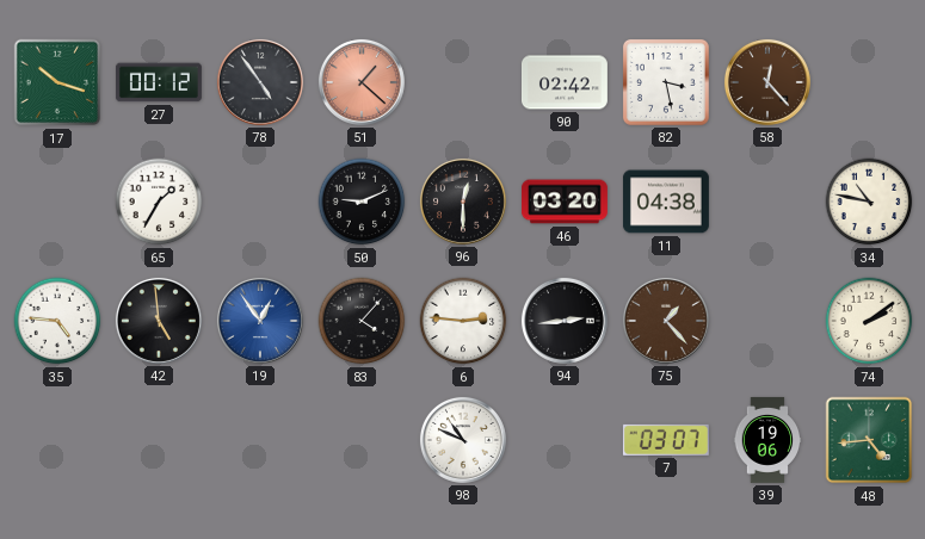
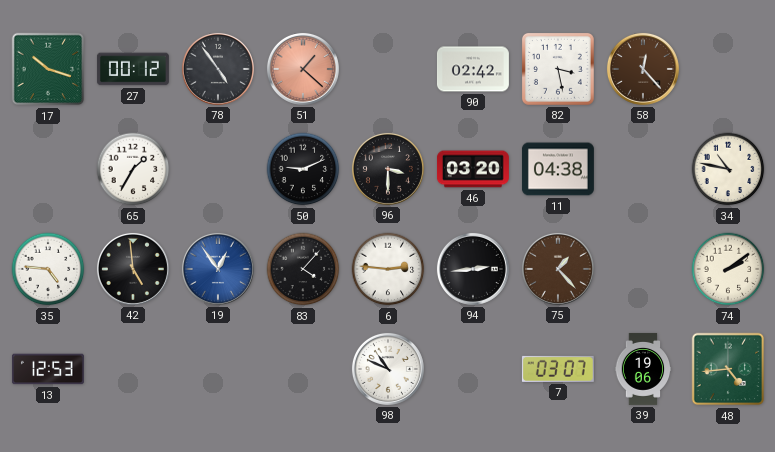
96: 12:30 -> 3:30 (388, 169)
13: none -> 12:53 (48, 369)
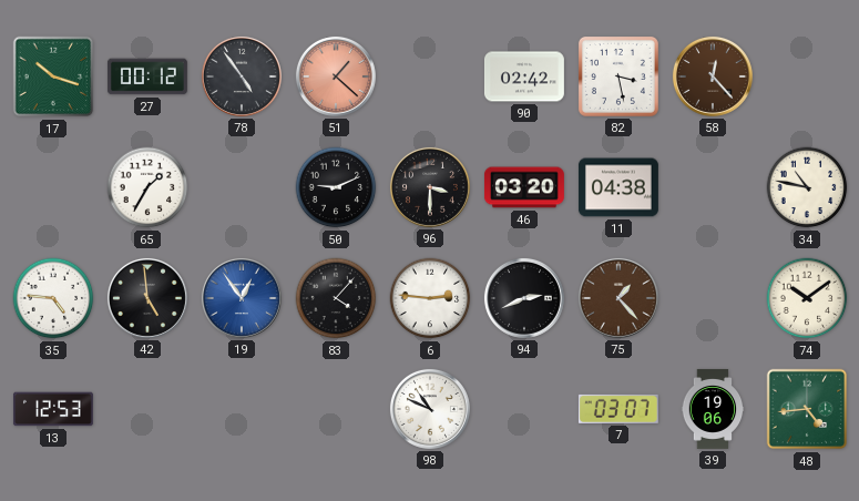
94: 2:44 -> 2:41 (524, 298)
74: 2:09 -> 10:09 (807, 298)
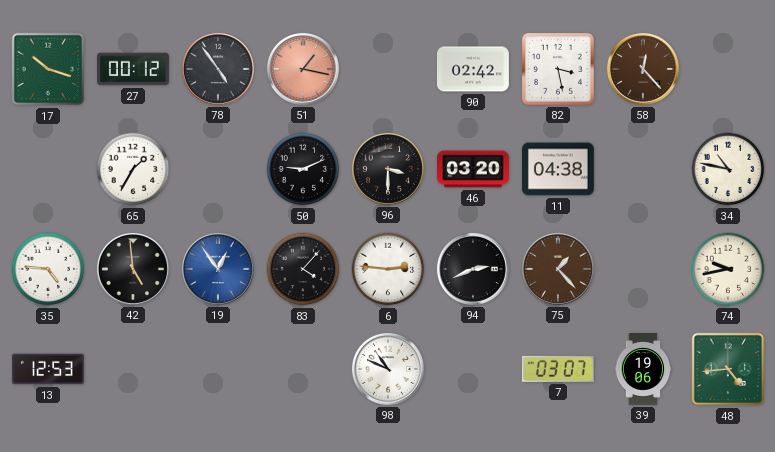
51: 1:22 -> 1:17 (303, 69)
74: 10:09 -> 9:43 (728, 269)
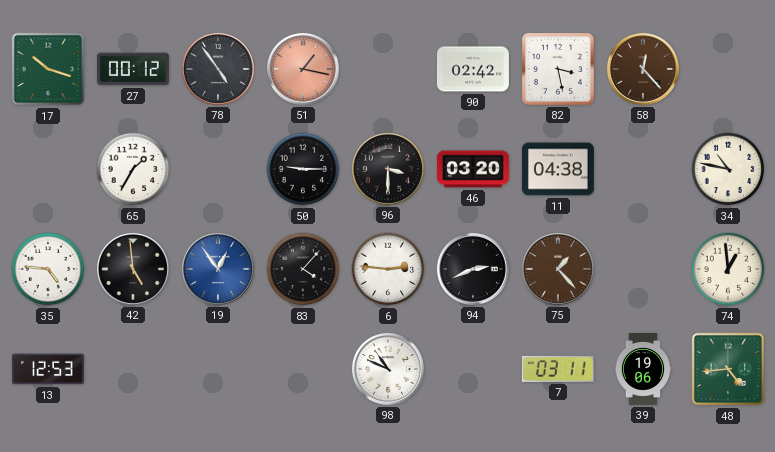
50: 9:11 -> 9:15 (303, 169)
74: 9:43 -> 12:59 (728, 269)
7: 03:07 -> 03:11 (558, 369)
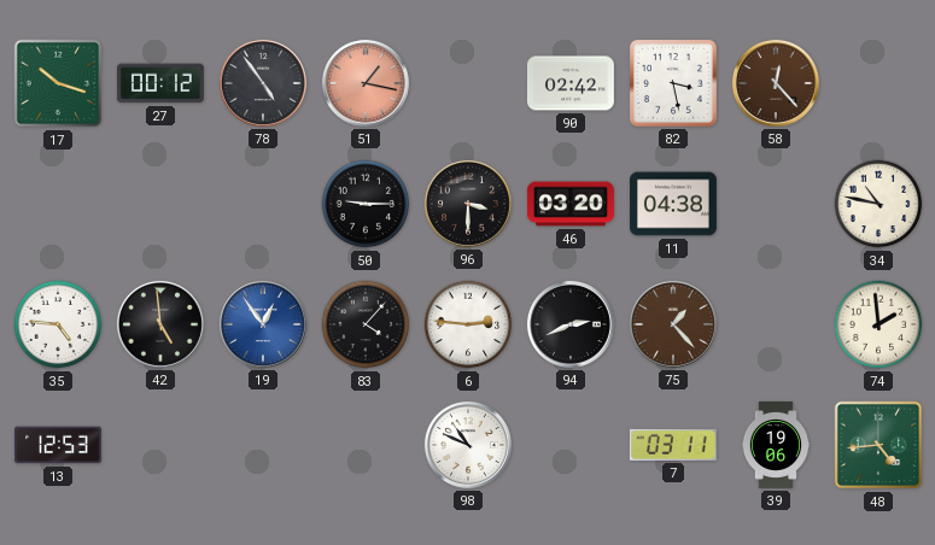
65: 1:35 -> none (133, 169)
74: 12:59 -> 1:59 (878, 324)
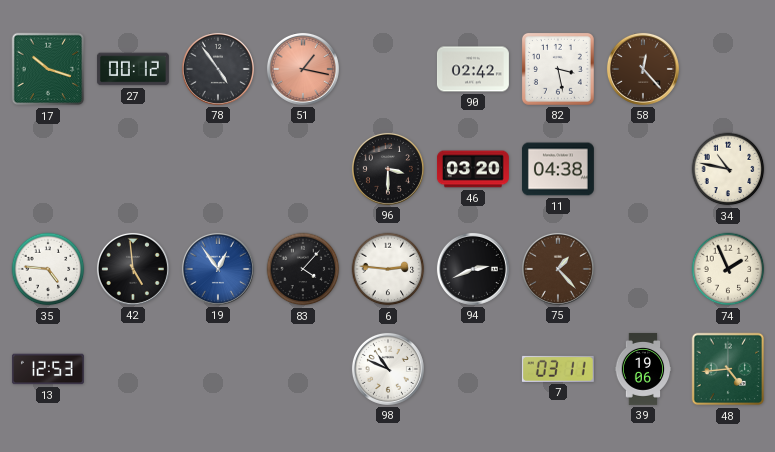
50: 9:15 -> none (366, 204)
74: 1:59 -> 1:56 (728, 269)
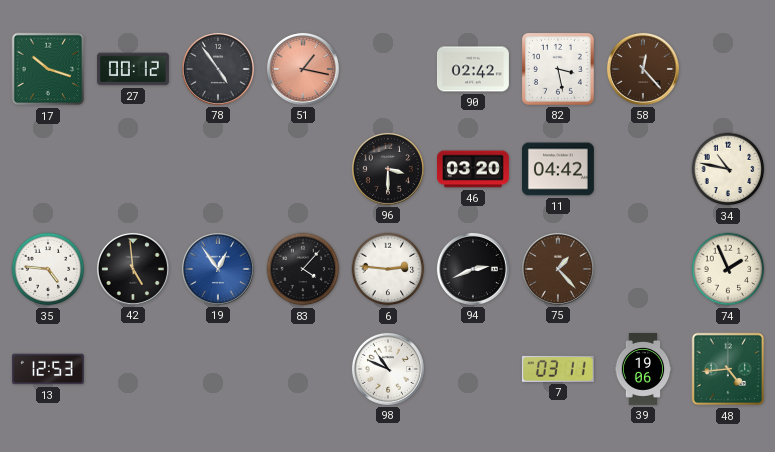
11: 04:38 -> 04:42 (558, 169)
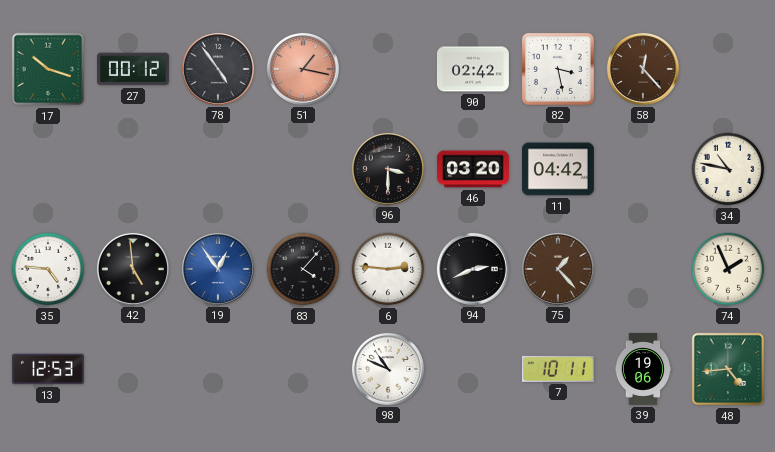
7: 03:11 -> 10:11 (558, 369)
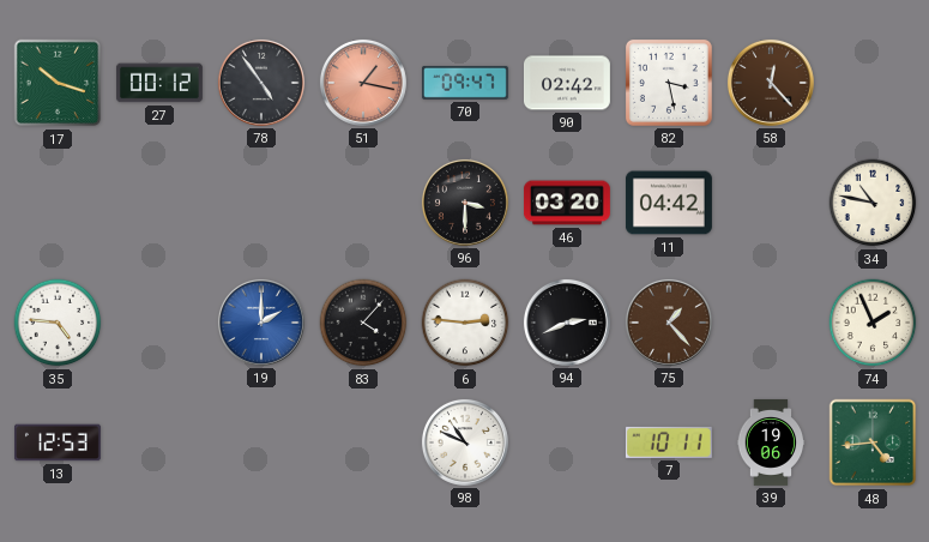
70: none -> 09:47 (465, 83)
42: 4:59 -> none (133, 269)
19: 12:54 -> 2:00 (261, 323)
